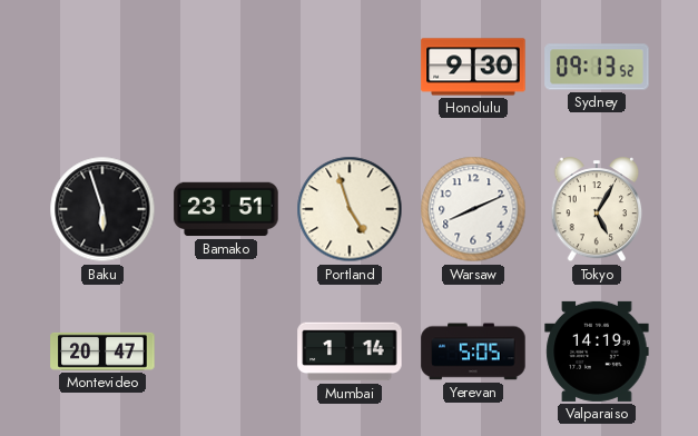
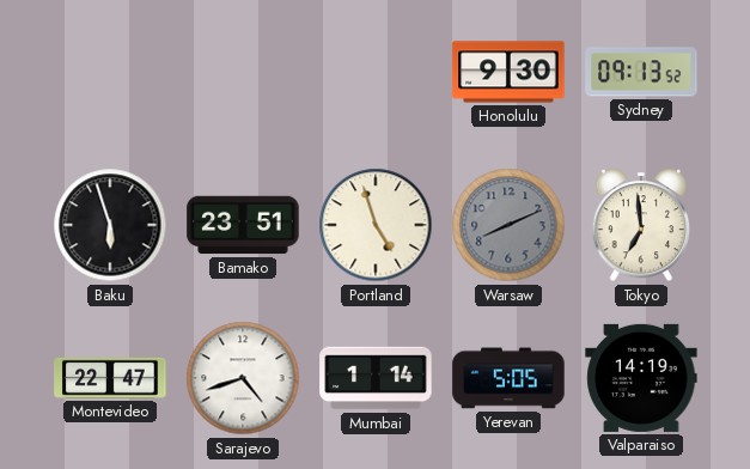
Warsaw dial: white -> grey (508, 225)
Tokyo: 5:05 -> 6:59 (641, 226)
Montevideo: 20:47 -> 22:47 (110, 378)
Sarajevo: none -> 4:42 (243, 378)
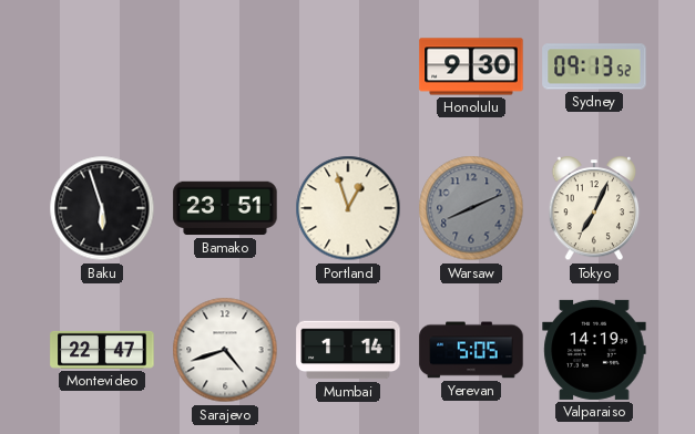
Portland: 4:57 -> 12:57 (348, 208)
Tokyo: 6:59 -> 7:04 (594, 209)
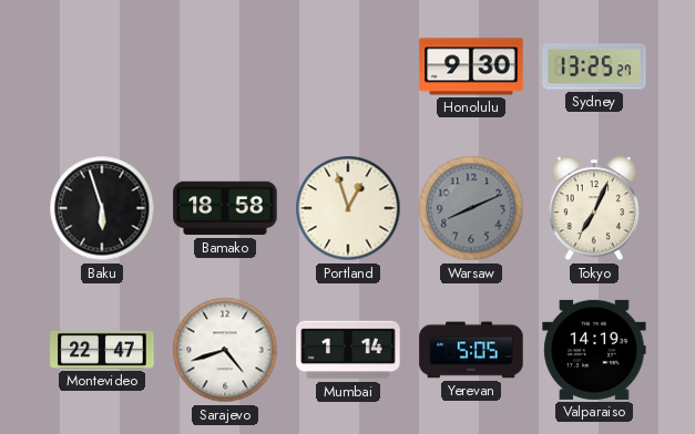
Sydney: 09:13 -> 13:25 (594, 66)
Bamako: 23:51 -> 18:58 (225, 208)
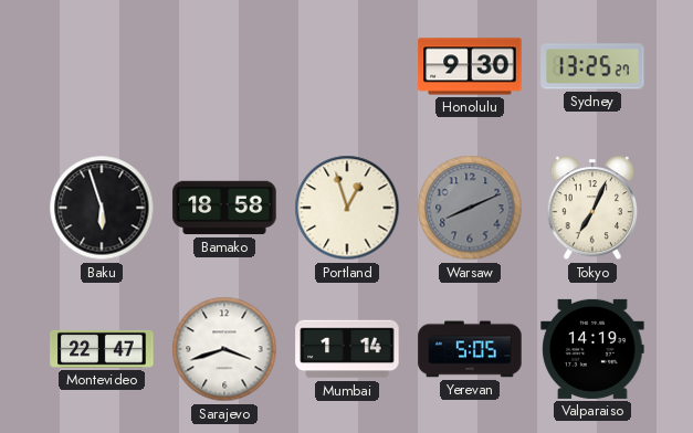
Sarajevo: 4:42 -> 3:42 (224, 349)
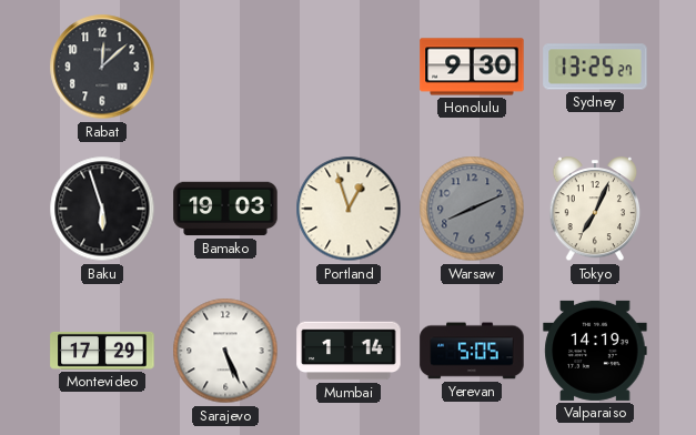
Rabat: none -> 12:08 (102, 67)
Bamako: 18:58 -> 19:03 (225, 209)
Montevideo: 22:47 -> 17:29 (102, 351)
Sarajevo: 3:42 -> 5:26 (225, 351)
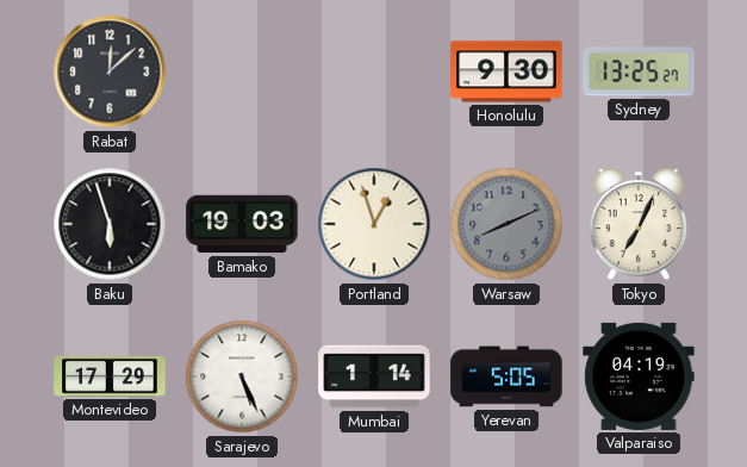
Valparaiso: 14:19 -> 04:19 (639, 376)
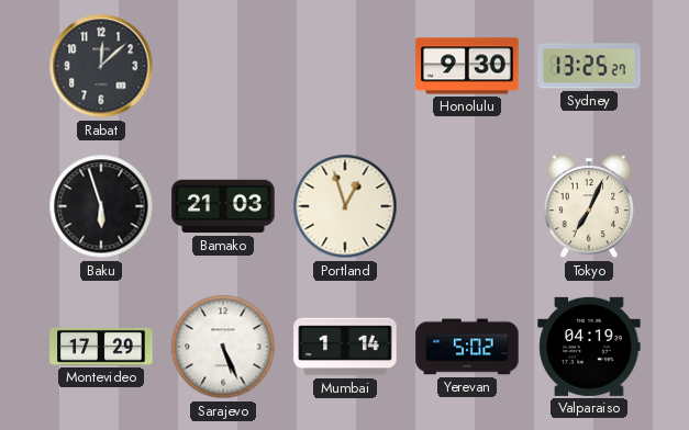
Bamako: 19:03 -> 21:03 (223, 206)
Warsaw: 8:11 -> none (506, 224)
Yerevan: 5:05 -> 5:02 (467, 347)
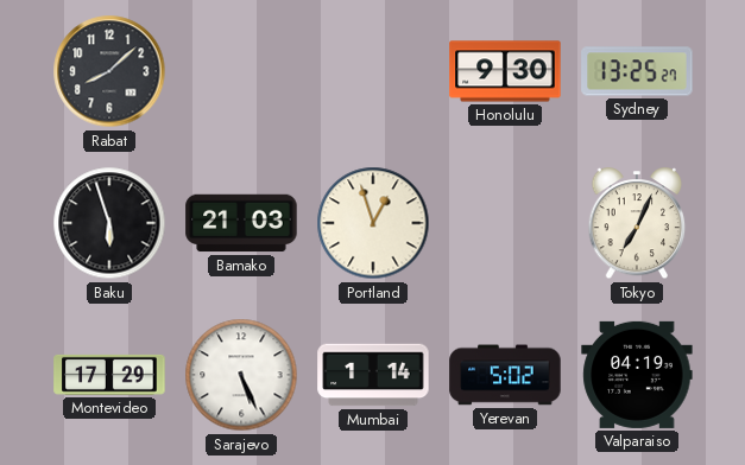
Rabat: 12:08 -> 8:08 (109, 71)
